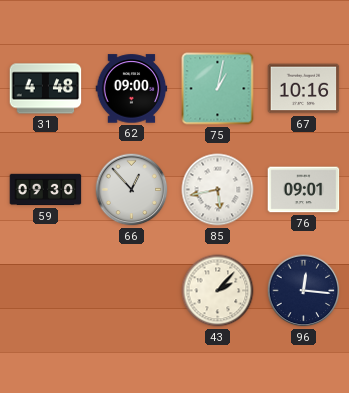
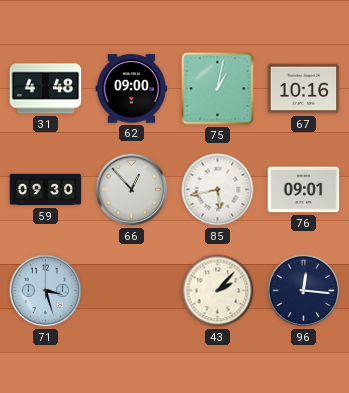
71: none -> 3:27 (46, 291)
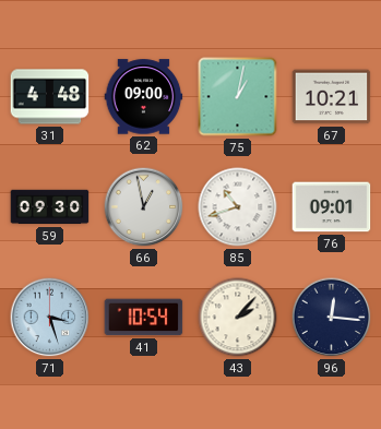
67: 10:16 -> 10:21 (332, 97)
66: 12:53 -> 12:58 (144, 207)
85: 5:43 -> 10:42 (238, 207)
41: none -> 10:54 (144, 318)
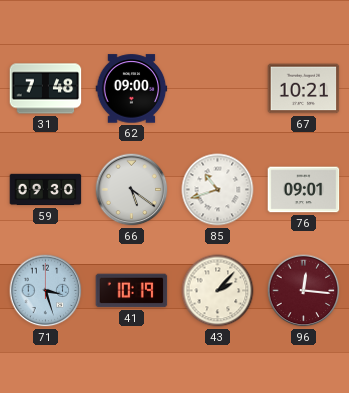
31: 4:48 -> 7:48 (46, 89)
75: 1:02 -> none (238, 97)
66: 12:58 -> 5:21 (132, 190)
41: 10:54 -> 10:19 (132, 291)
96 dial: navy -> burgundy (304, 291)
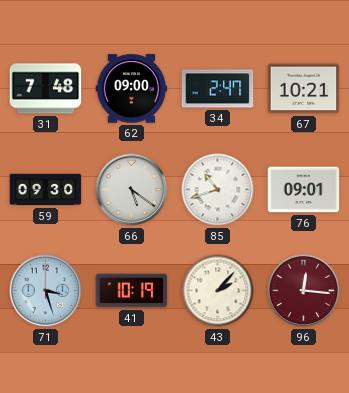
34: none -> 2:47 (218, 89)
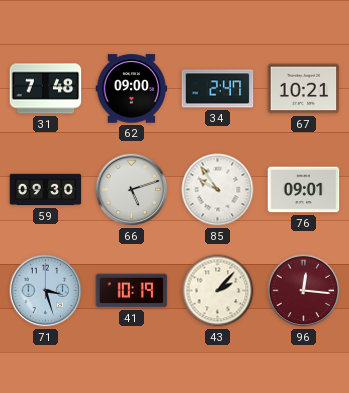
66: 5:21 -> 5:12 (132, 190)
85: 10:42 -> 9:54 (218, 190)
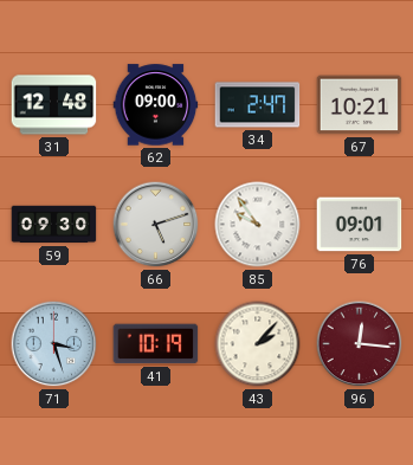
31: 7:48 -> 12:48 (54, 105)
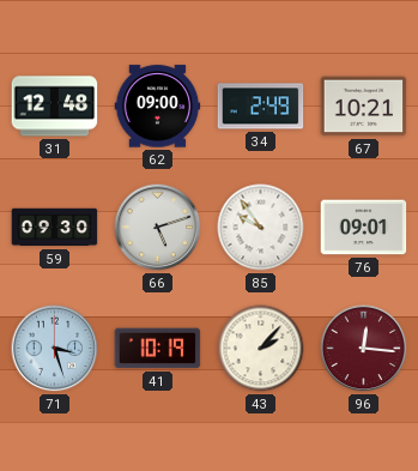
34: 2:47 -> 2:49 (261, 107)
